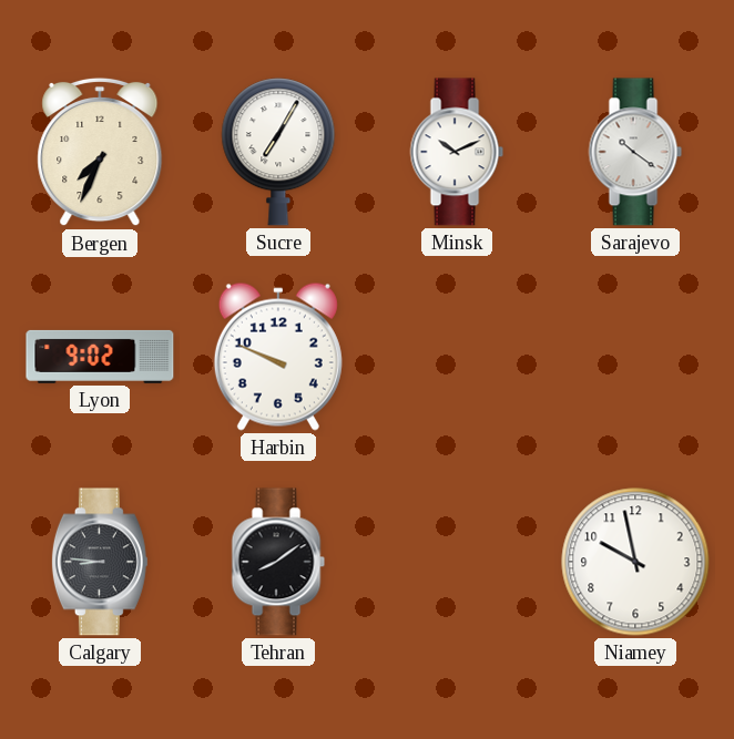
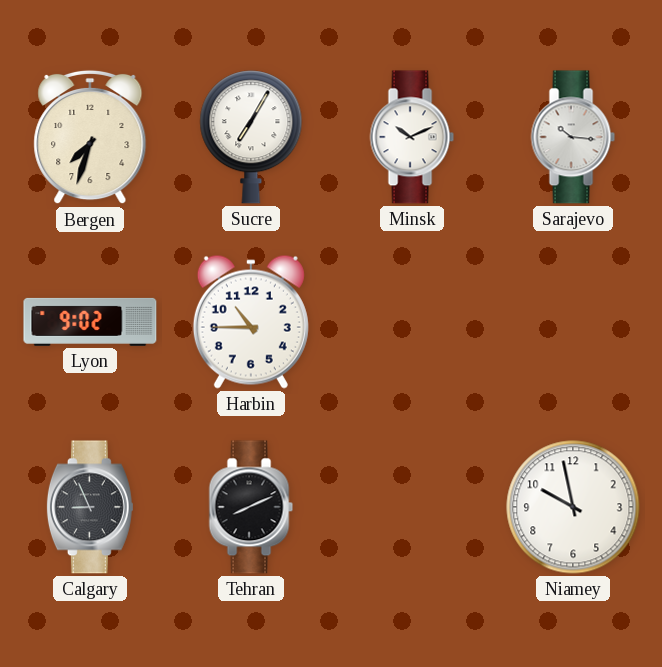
Bergen: 7:34 -> 7:33 (90, 137)
Sarajevo: 10:21 -> 10:16 (573, 137)
Harbin: 9:49 -> 10:45 (251, 322)
Calgary: 8:46 -> 8:56 (90, 507)
Tehran: 8:09 -> 8:11 (251, 507)
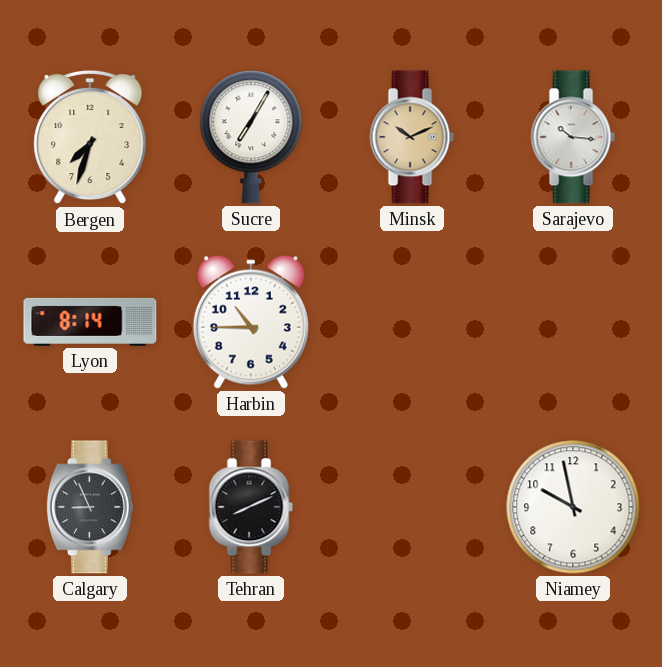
Minsk dial: white -> champagne (412, 137)
Lyon: 9:02 -> 8:14 (90, 322)
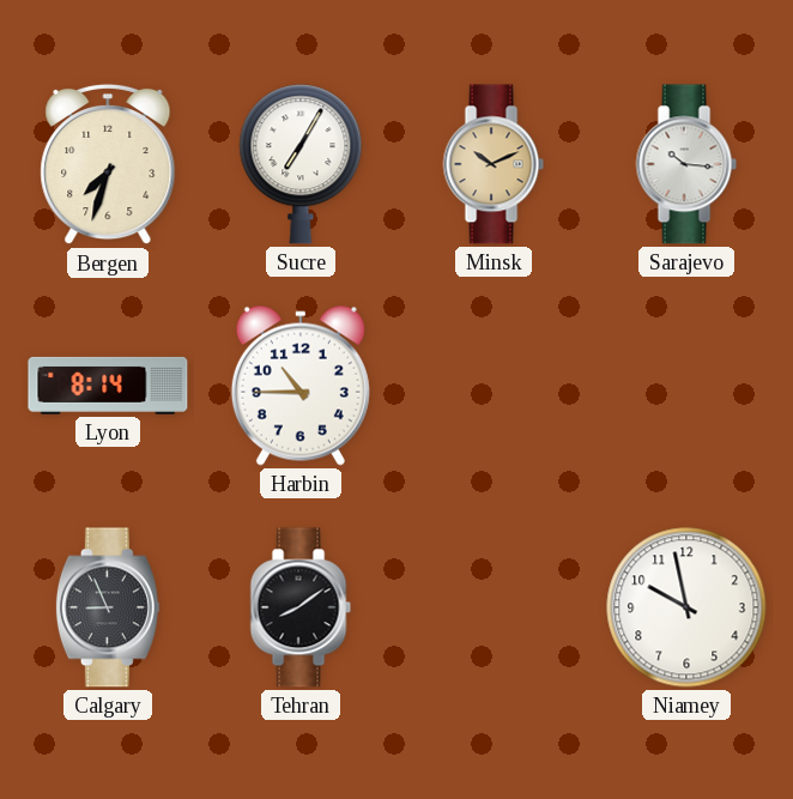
Tehran: 8:11 -> 8:09 (301, 607)
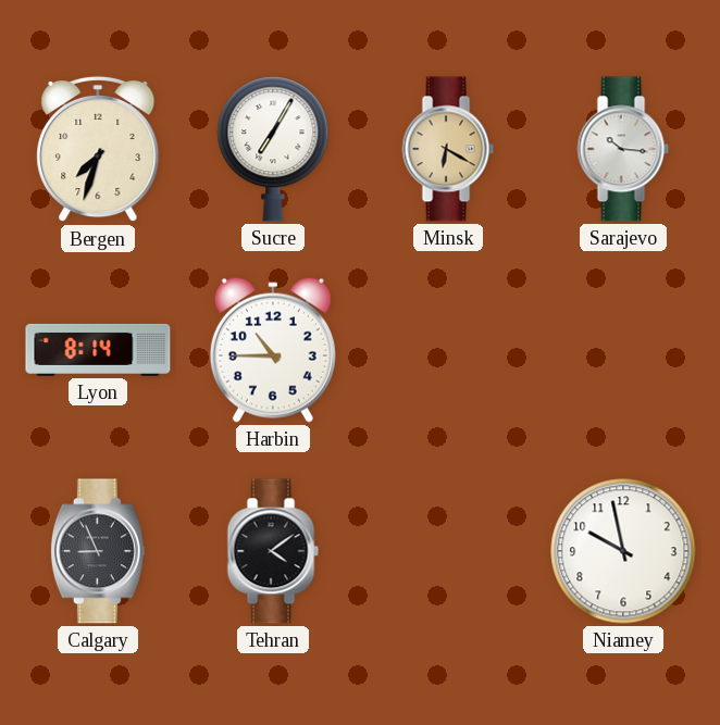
Minsk: 10:11 -> 6:20 (448, 149)
Tehran: 8:09 -> 4:09 (273, 551)
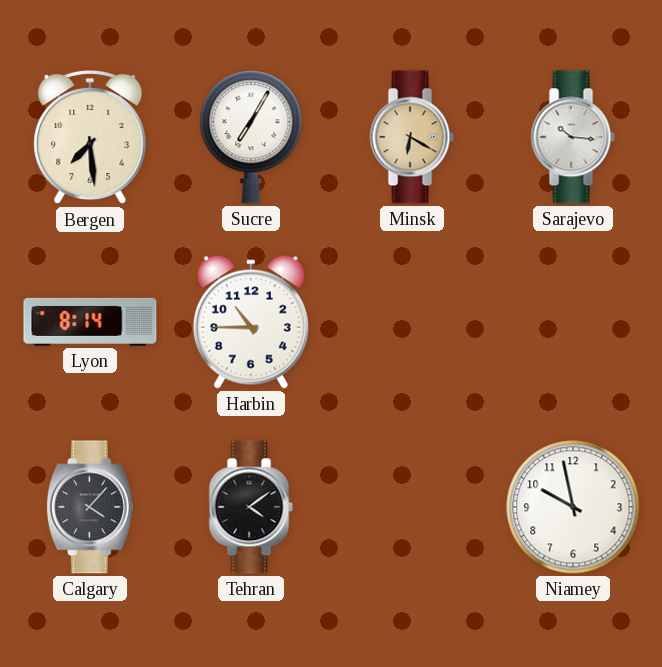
Bergen: 7:33 -> 7:29 (90, 137)
Calgary: 8:56 -> 4:07 (90, 507)
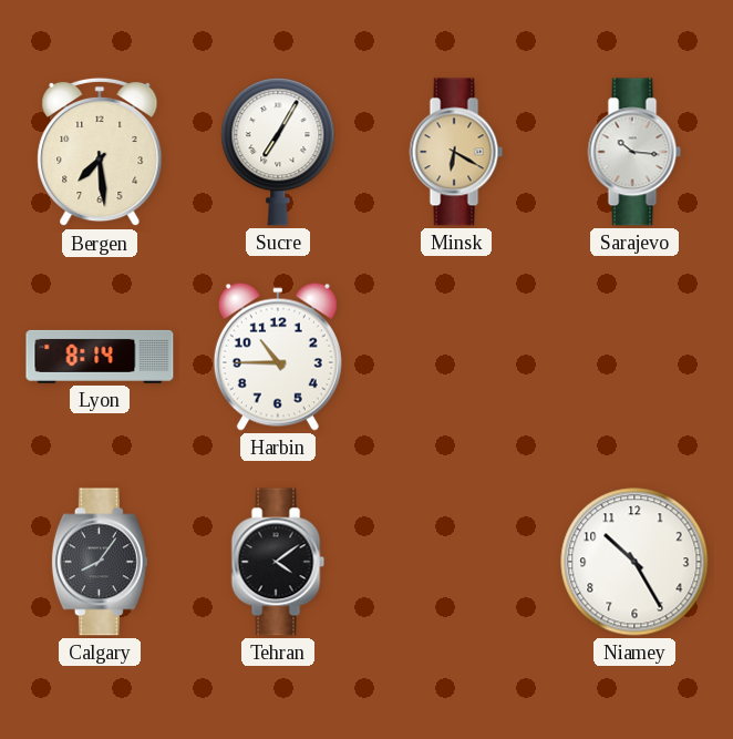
Calgary: 4:07 -> 8:06 (100, 562)
Niamey: 9:58 -> 10:25 (634, 562)
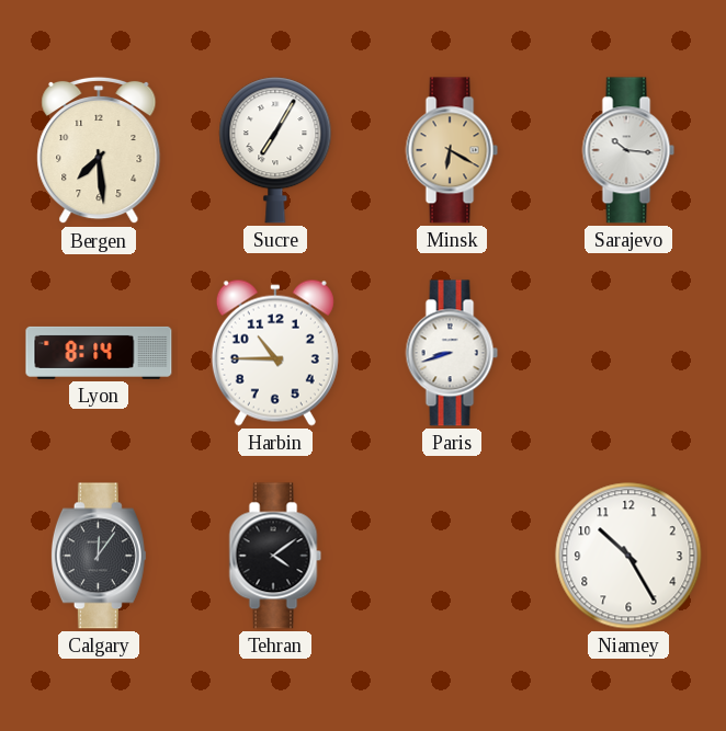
Paris: none -> 8:42 (452, 353)
Calgary: 8:06 -> 12:06 (99, 556)
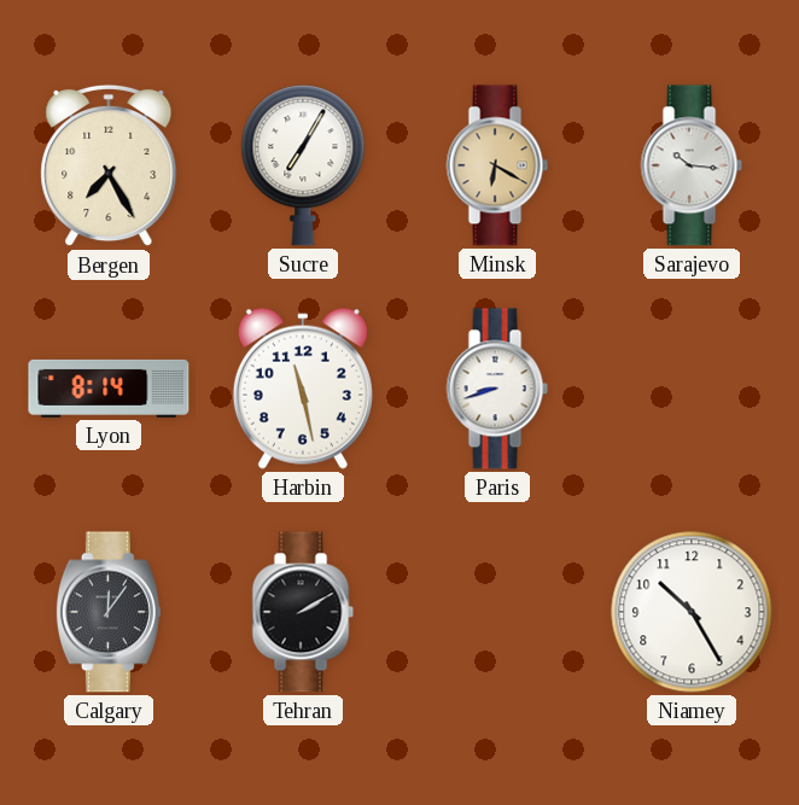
Bergen: 7:29 -> 7:25 (109, 165)
Harbin: 10:45 -> 11:28 (303, 389)
Tehran: 4:09 -> 2:10 (303, 612)
